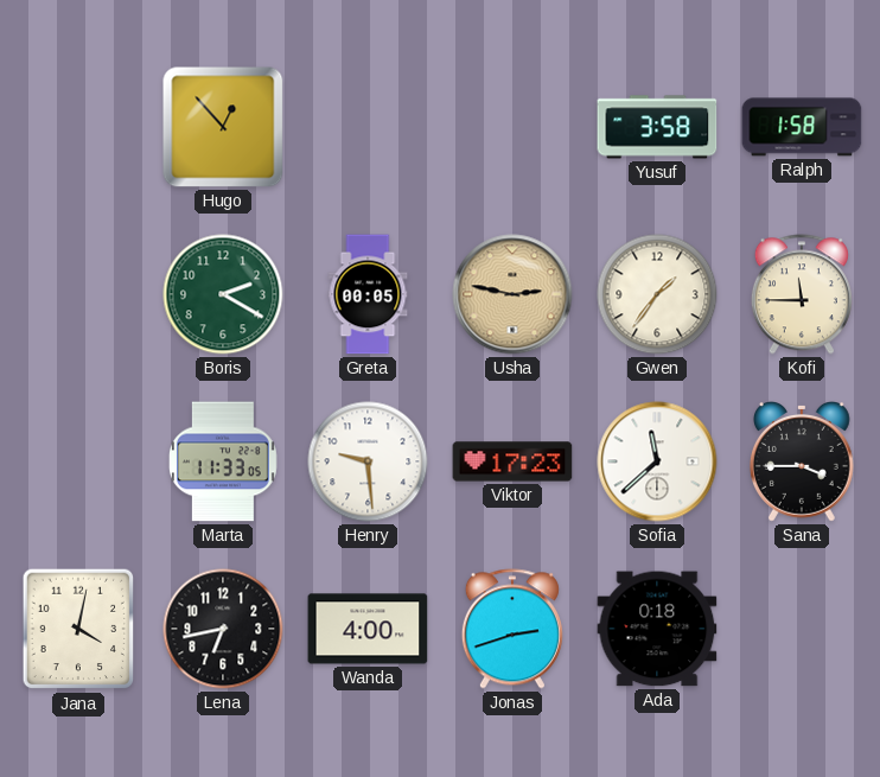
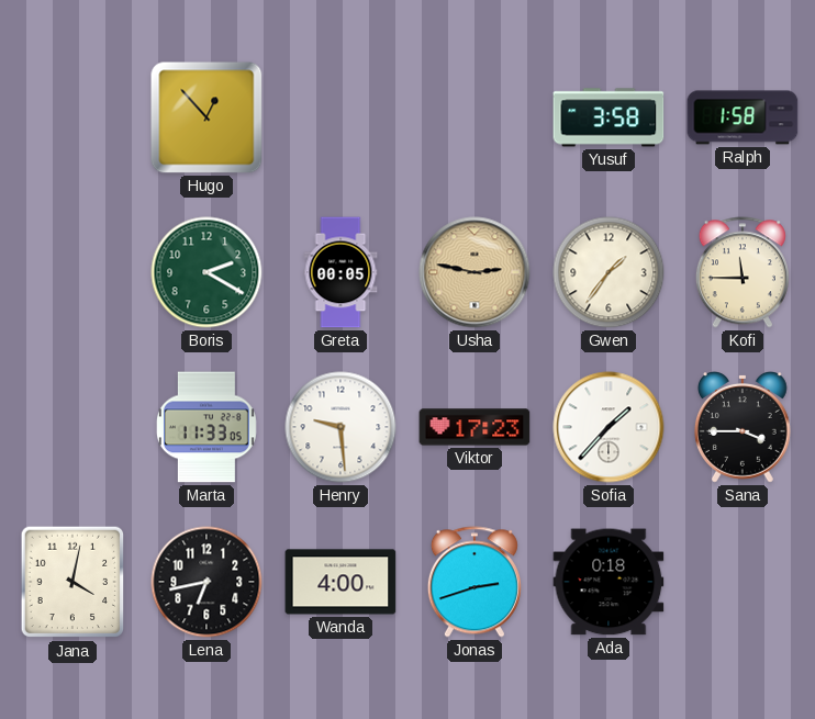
Sofia: 11:38 -> 1:37 (609, 427)
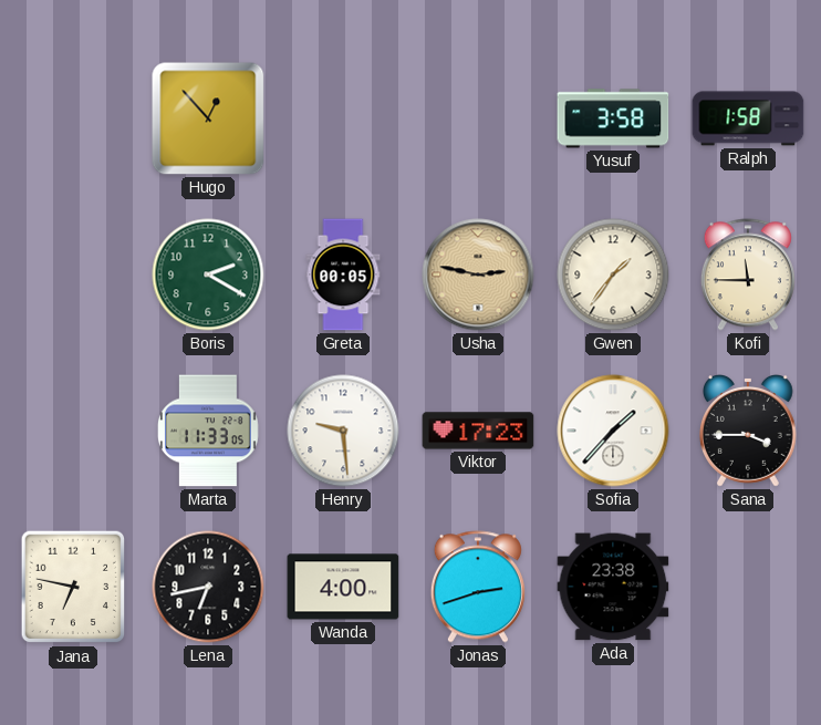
Jana: 4:02 -> 6:47 (73, 587)
Ada: 0:18 -> 23:38 (613, 587)
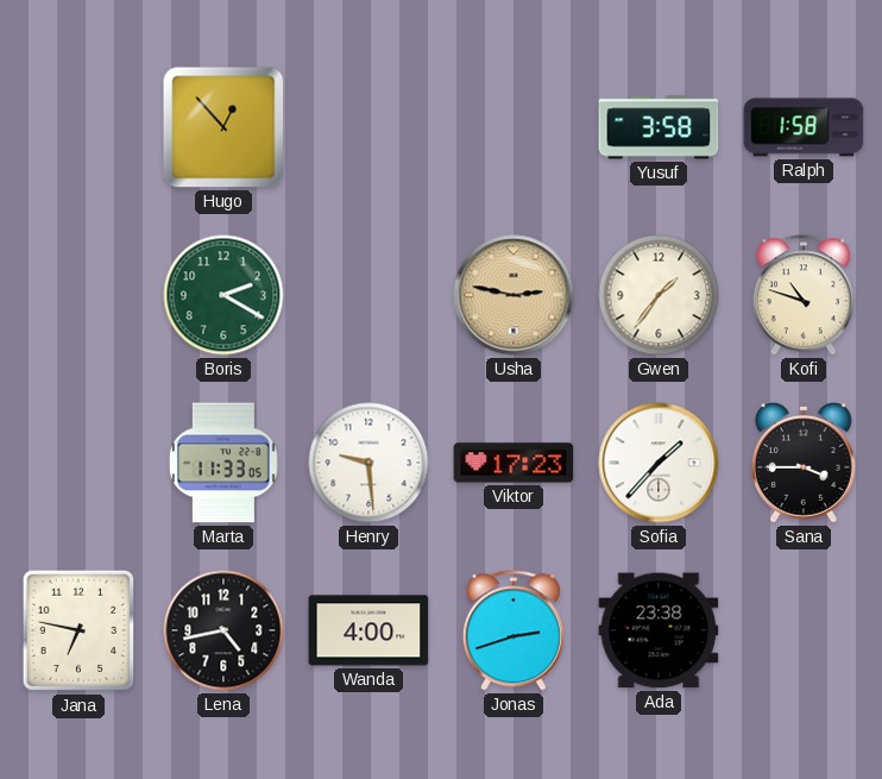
Greta: 00:05 -> none (343, 275)
Kofi: 11:45 -> 10:48 (804, 295)
Lena: 6:43 -> 4:43 (223, 630)
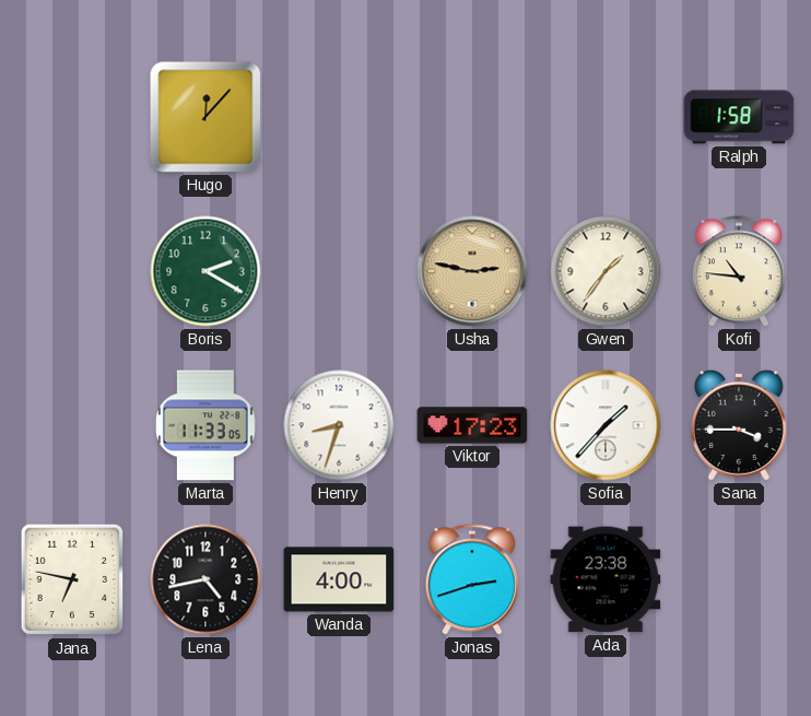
Hugo: 12:53 -> 12:07 (205, 117)
Yusuf: 3:58 -> none (659, 127)
Kofi: 10:48 -> 10:46 (739, 271)
Henry: 9:29 -> 8:33 (339, 425)
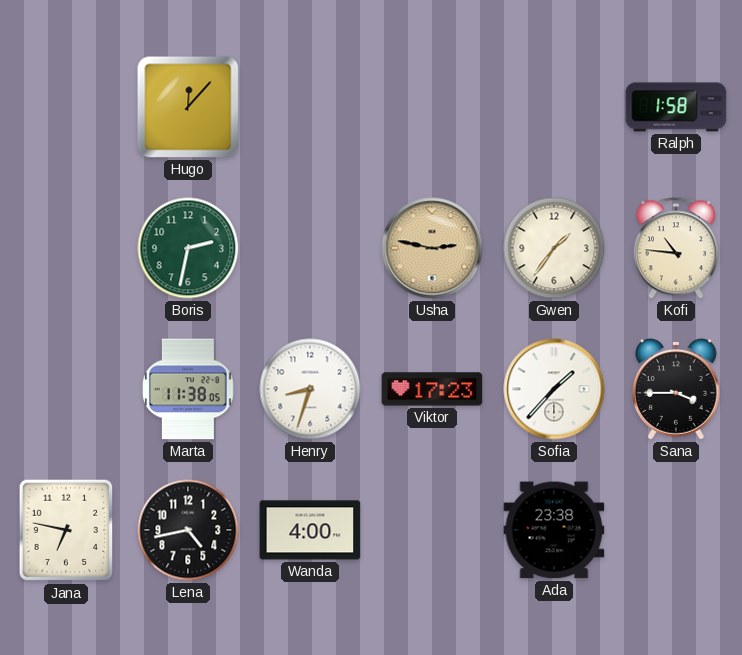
Boris: 2:20 -> 2:32 (188, 248)
Marta: 11:33 -> 11:38 (188, 389)
Jonas: 2:42 -> none (472, 579)
